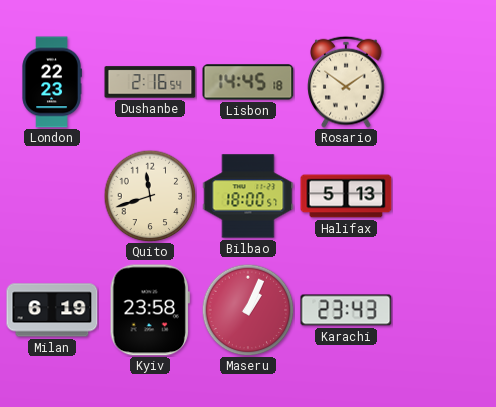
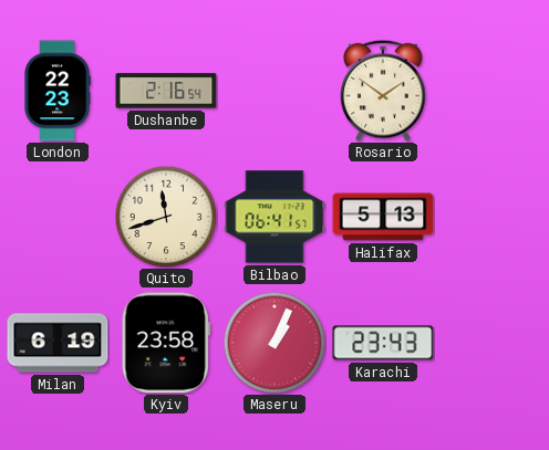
Lisbon: 14:45 -> none (248, 82)
Bilbao: 18:00 -> 06:41 (274, 217)
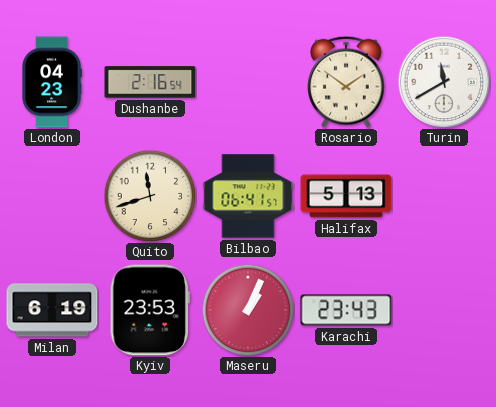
London: 22:23 -> 04:23 (52, 82)
Turin: none -> 11:40 (444, 82)
Kyiv: 23:58 -> 23:53 (150, 310)
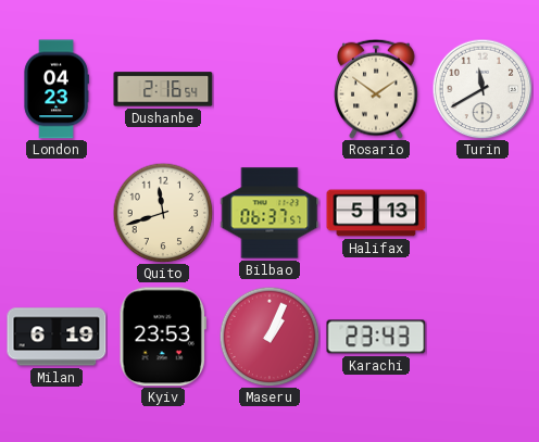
Bilbao: 06:41 -> 06:37 (269, 213)
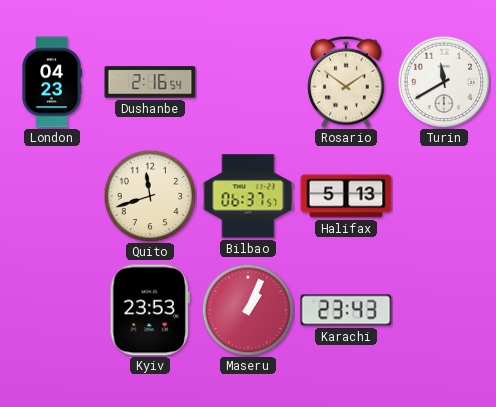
Milan: 6:19 -> none (57, 337)
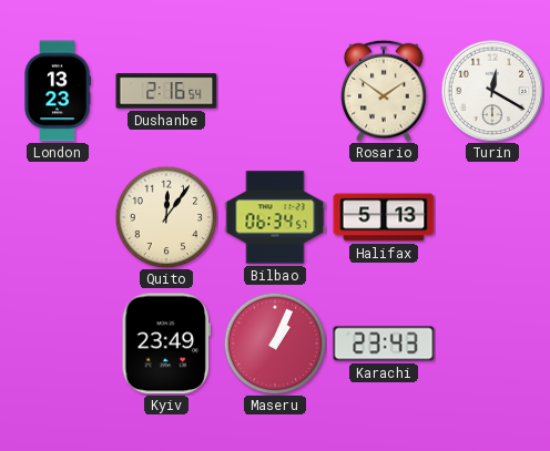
London: 04:23 -> 13:23 (58, 91)
Turin: 11:40 -> 12:20 (492, 91)
Quito: 11:42 -> 12:06 (166, 217)
Bilbao: 06:37 -> 06:34 (275, 217)
Kyiv: 23:53 -> 23:49 (166, 344)
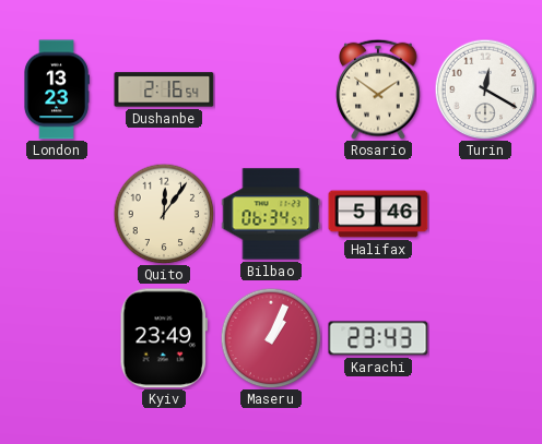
Halifax: 5:13 -> 5:46 (378, 214)
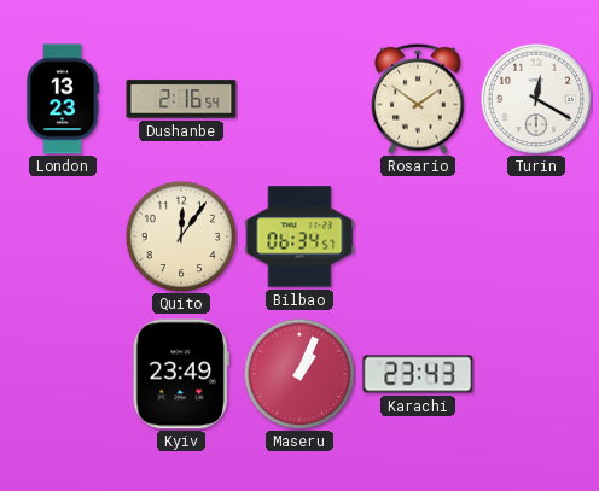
Halifax: 5:46 -> none (378, 214)
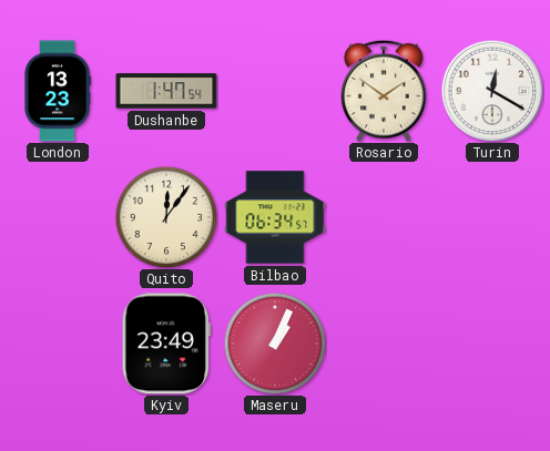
Dushanbe: 2:16 -> 1:47 (166, 91)
Karachi: 23:43 -> none (418, 374)
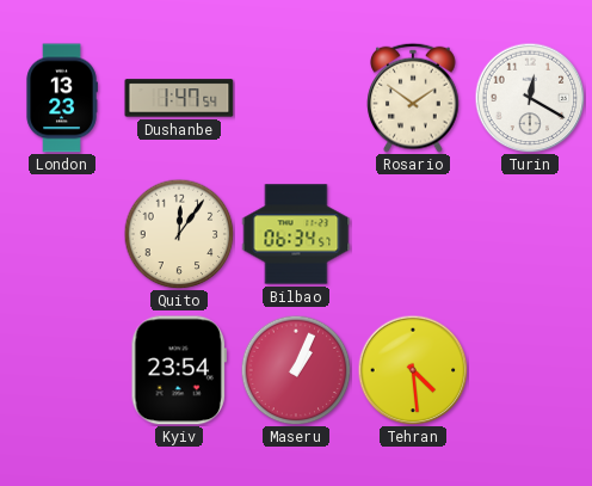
Kyiv: 23:49 -> 23:54 (179, 370)
Tehran: none -> 4:29 (413, 370)
